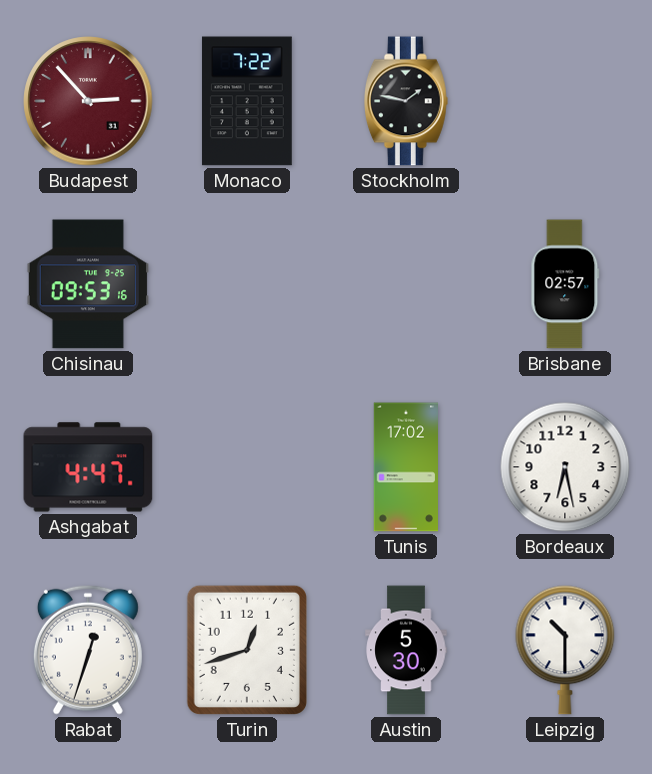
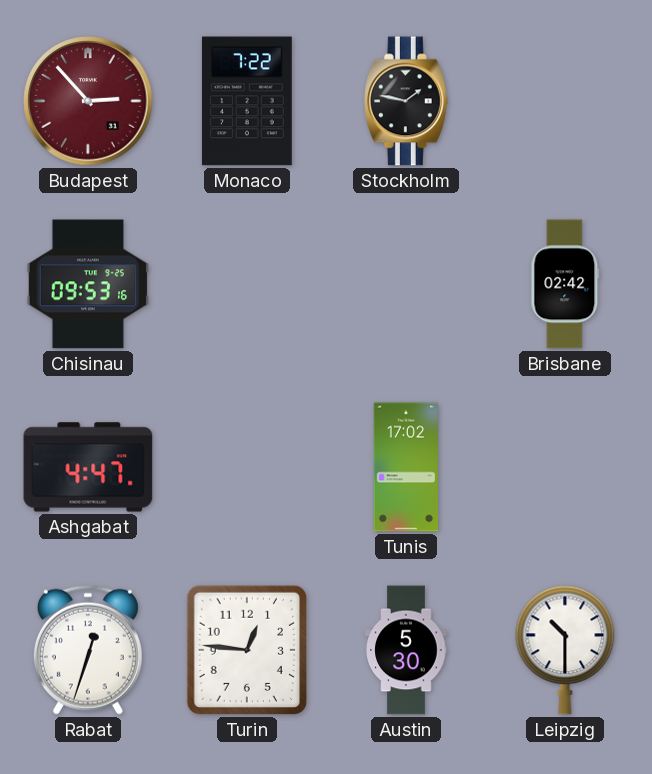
Brisbane: 02:57 -> 02:42 (565, 284)
Bordeaux: 6:28 -> none (565, 467)
Turin: 12:42 -> 12:46 (247, 650)
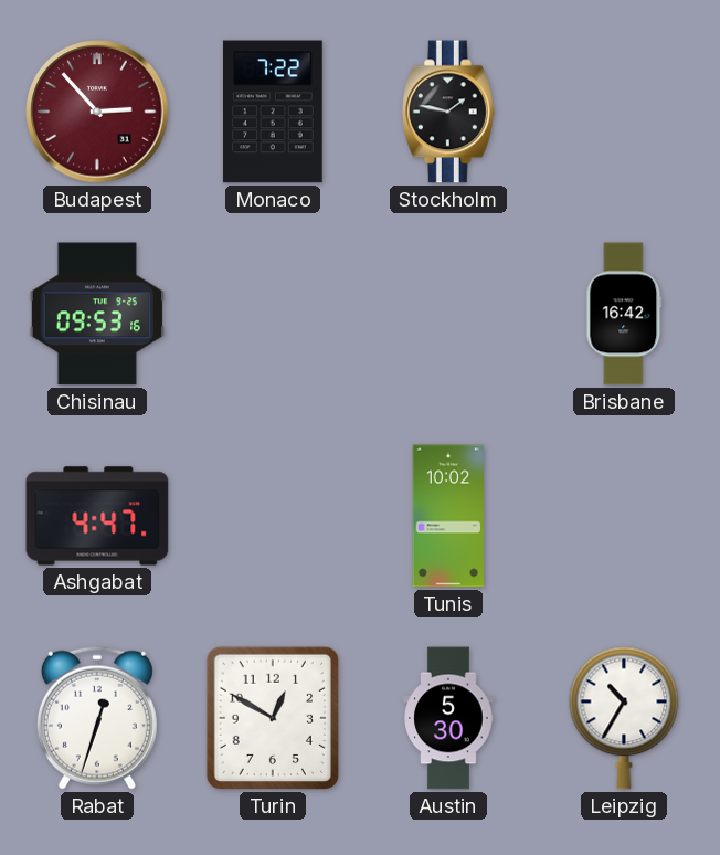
Brisbane: 02:42 -> 16:42 (624, 314)
Tunis: 17:02 -> 10:02 (447, 516)
Turin: 12:46 -> 12:50 (273, 718)
Leipzig: 10:30 -> 10:35 (624, 718)
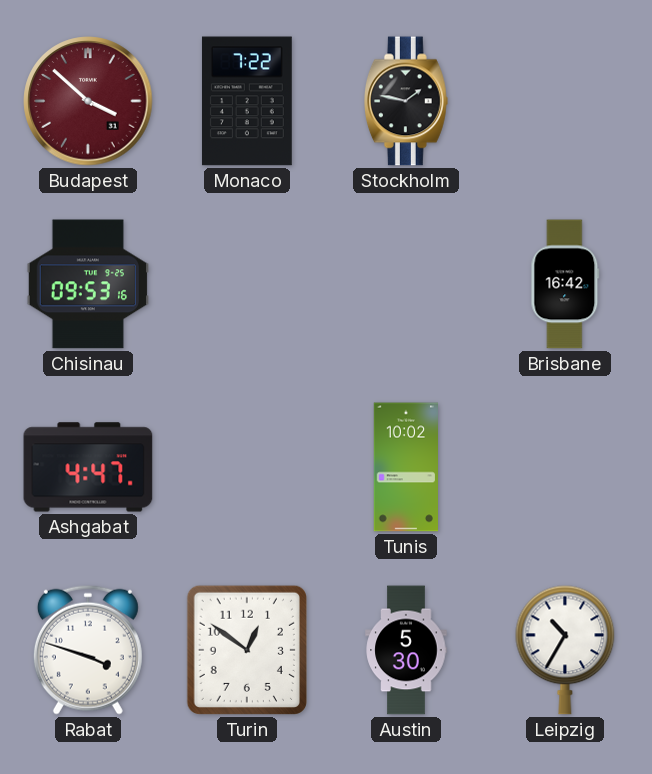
Budapest: 2:53 -> 3:52 (88, 101)
Rabat: 12:33 -> 3:48 (88, 650)
Turin: 12:50 -> 12:51 (247, 650)
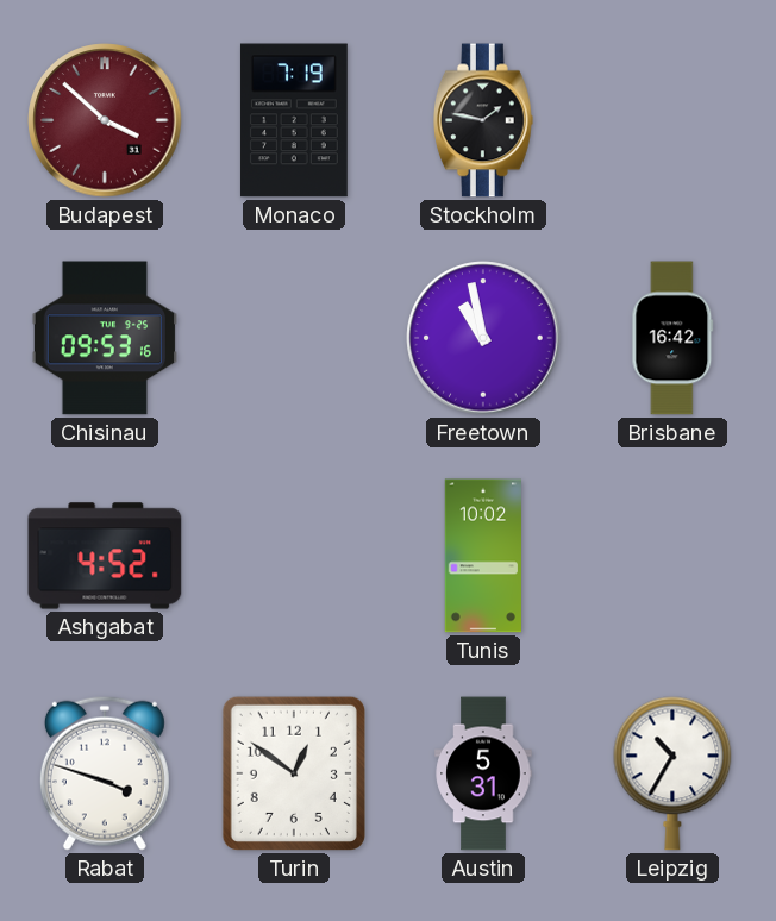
Monaco: 7:22 -> 7:19 (294, 120)
Freetown: none -> 10:58 (483, 338)
Ashgabat: 4:47 -> 4:52 (105, 556)
Austin: 5:30 -> 5:31 (483, 773)
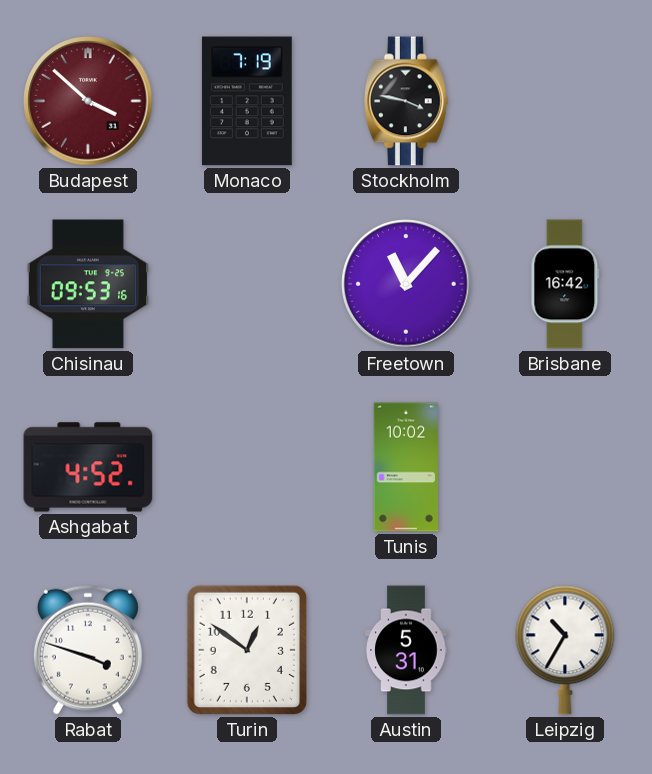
Stockholm: 1:47 -> 3:47 (407, 101)
Freetown: 10:58 -> 11:07 (406, 284)
